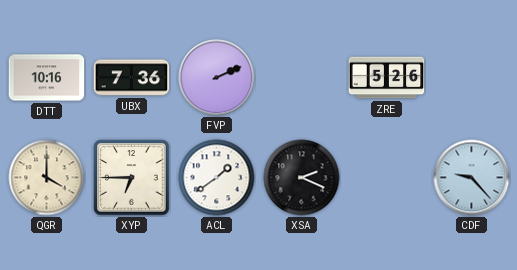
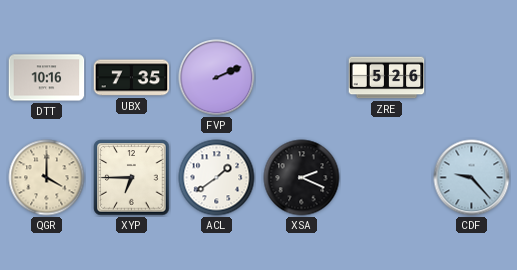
UBX: 7:36 -> 7:35 (132, 78)
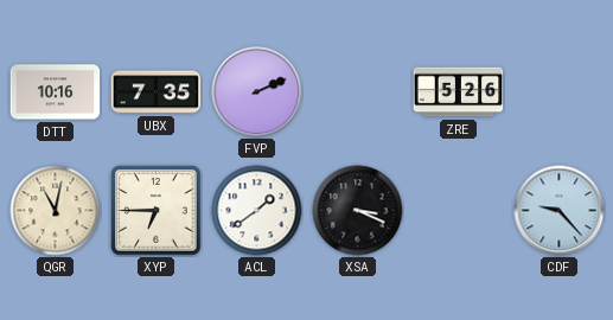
QGR: 4:00 -> 11:02 (56, 211)
XSA: 2:19 -> 3:19 (358, 211)
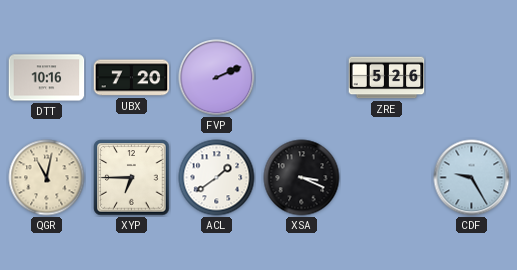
UBX: 7:35 -> 7:20 (132, 78)
CDF: 9:23 -> 9:25 (472, 178)
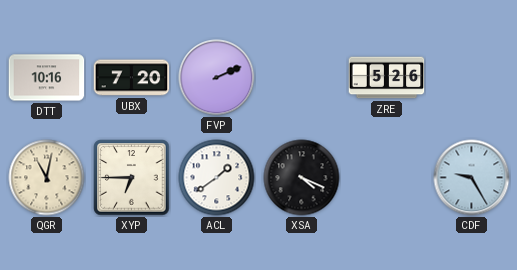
XSA: 3:19 -> 4:19 (302, 178)
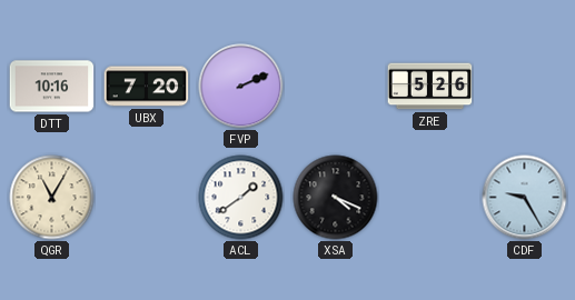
QGR: 11:02 -> 11:05 (52, 198)
XYP: 6:45 -> none (132, 178)
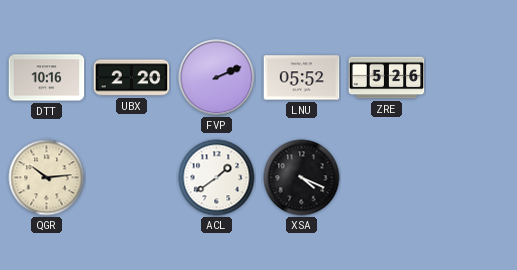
UBX: 7:20 -> 2:20 (132, 78)
LNU: none -> 05:52 (302, 78)
QGR: 11:05 -> 10:14 (47, 178)
CDF: 9:25 -> none (525, 198)
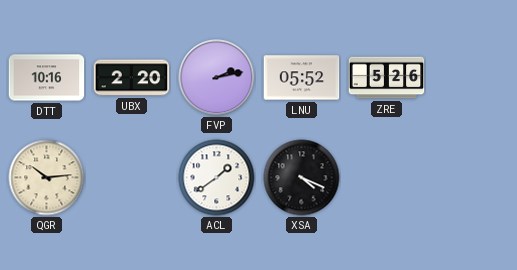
FVP: 2:11 -> 2:13 (217, 78)
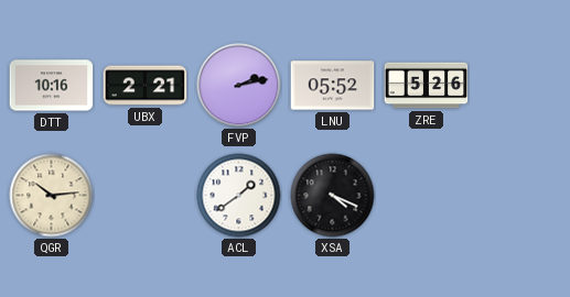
UBX: 2:20 -> 2:21 (146, 86)
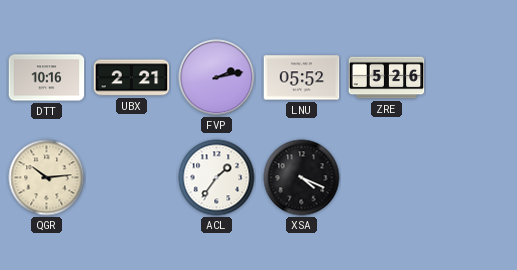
ACL: 1:39 -> 1:36 (217, 178)
